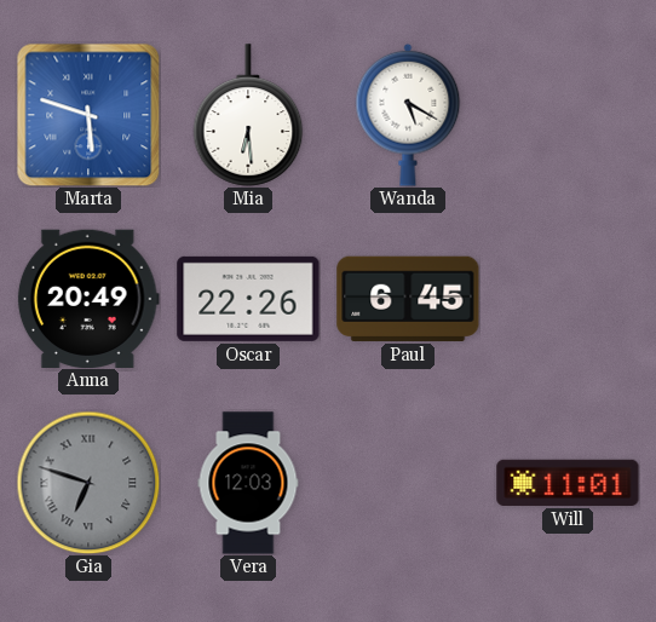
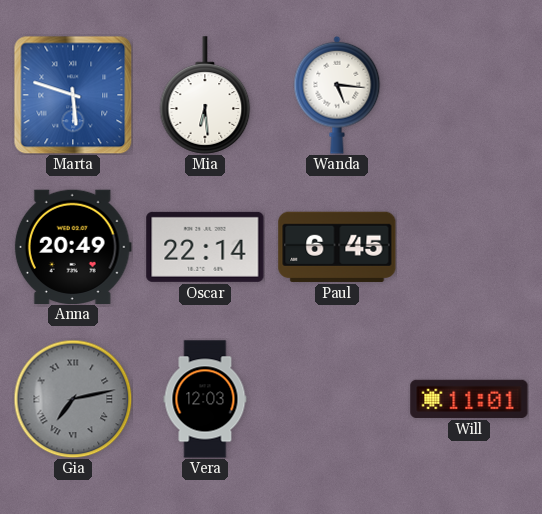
Wanda: 5:20 -> 5:16 (337, 95)
Oscar: 22:26 -> 22:14 (205, 247)
Gia: 6:48 -> 7:13 (73, 399)
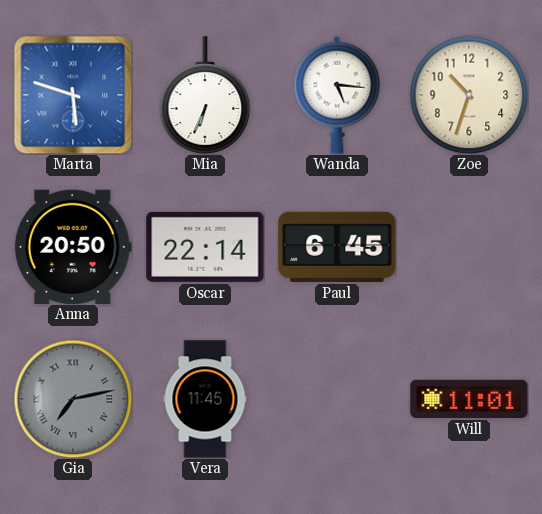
Mia: 6:29 -> 6:34 (205, 95)
Zoe: none -> 10:33 (469, 95)
Anna: 20:49 -> 20:50 (73, 246)
Vera: 12:03 -> 11:45 (205, 399)
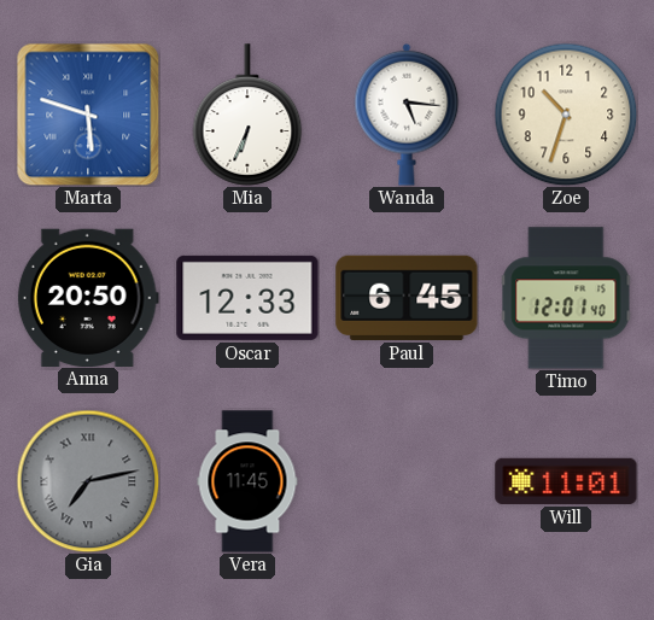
Oscar: 22:14 -> 12:33 (247, 298)
Timo: none -> 12:01 (566, 298)
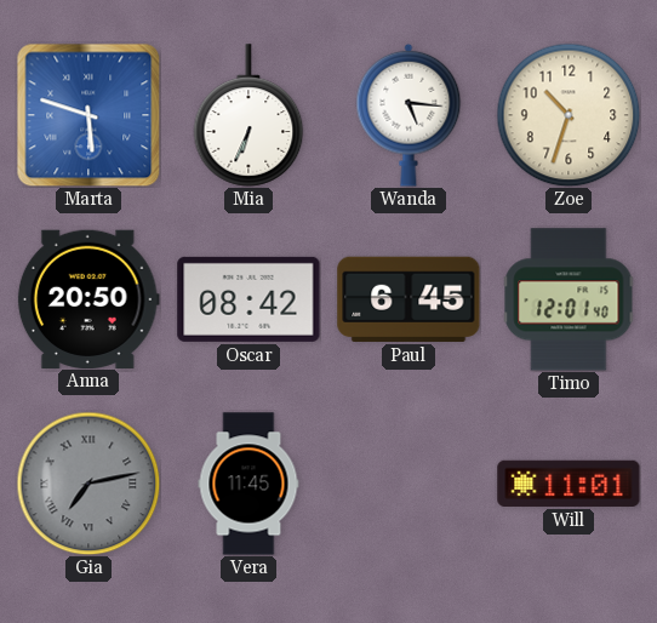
Oscar: 12:33 -> 08:42 (248, 299)
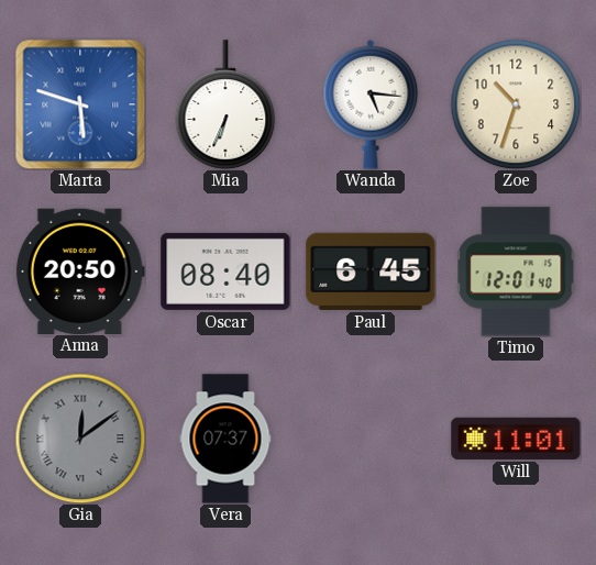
Oscar: 08:42 -> 08:40 (225, 272)
Gia: 7:13 -> 12:09 (80, 439)
Vera: 11:45 -> 07:37 (225, 439)
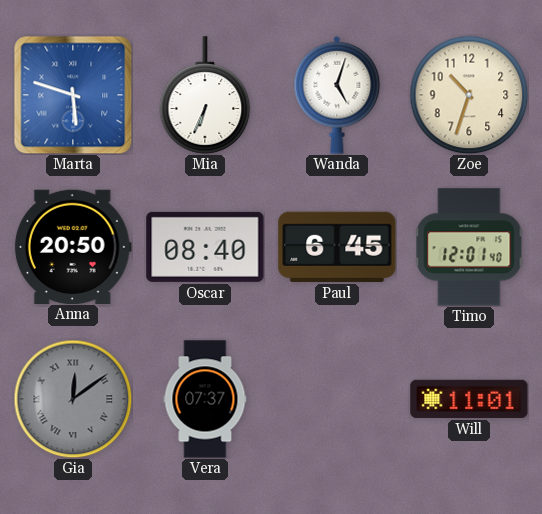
Wanda: 5:16 -> 5:03 (337, 95)
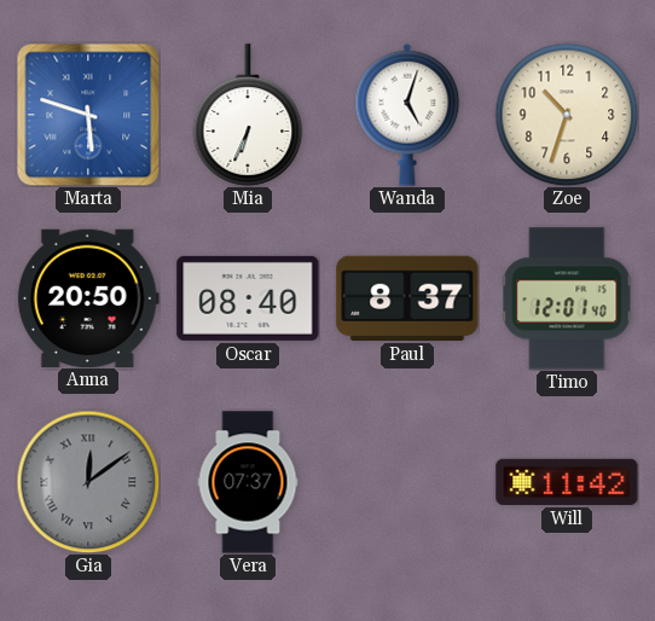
Paul: 6:45 -> 8:37 (407, 298)
Will: 11:01 -> 11:42 (567, 482)
